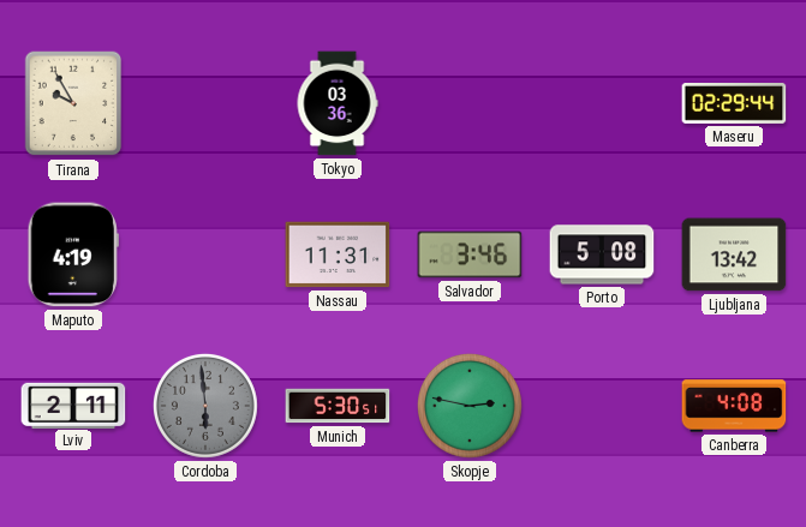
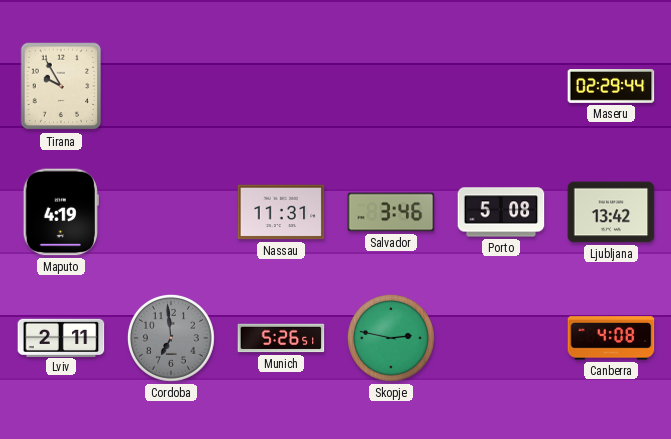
Tokyo: 03:36 -> none (338, 103)
Cordoba: 5:59 -> 6:59 (171, 338)
Munich: 5:30 -> 5:26 (281, 338)
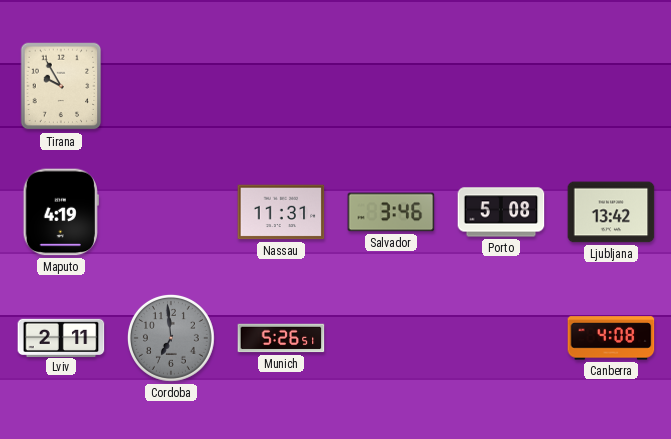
Maseru: 02:29 -> none (611, 87)
Skopje: 2:47 -> none (391, 338)
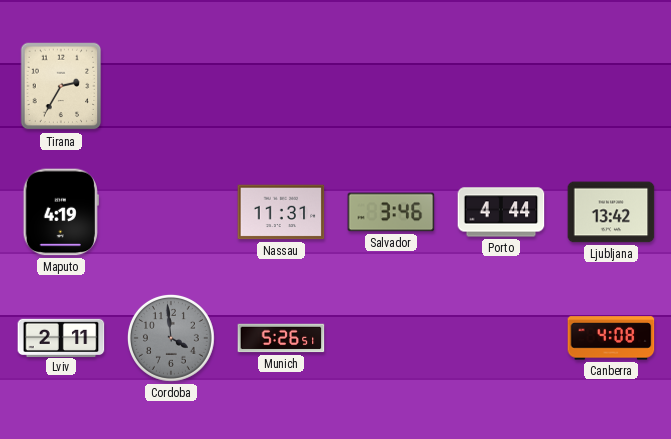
Tirana: 9:55 -> 2:35 (61, 86)
Porto: 5:08 -> 4:44 (501, 212)
Cordoba: 6:59 -> 3:59 (171, 338)
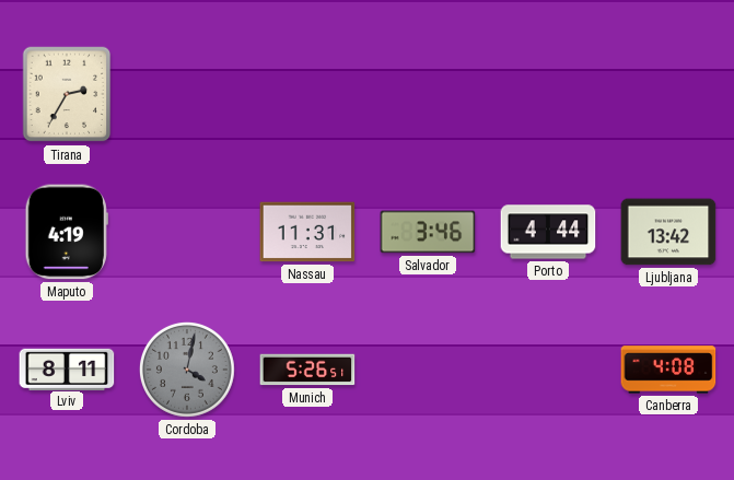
Lviv: 2:11 -> 8:11 (67, 368)
Cordoba: 3:59 -> 4:02 (187, 370)
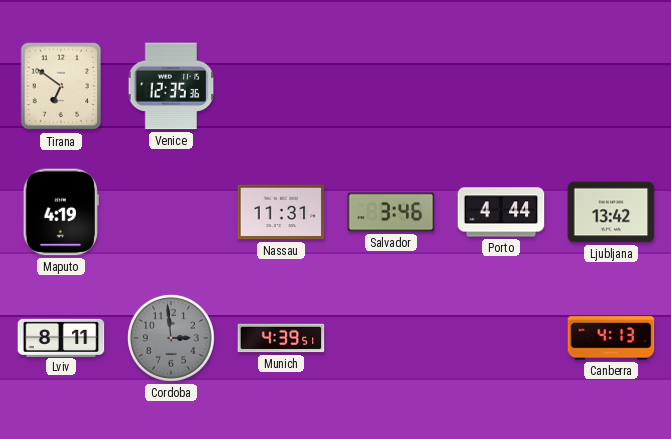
Tirana: 2:35 -> 6:51 (61, 86)
Venice: none -> 12:35 (171, 86)
Cordoba: 4:02 -> 2:59 (171, 338)
Munich: 5:26 -> 4:39 (281, 338)
Canberra: 4:08 -> 4:13 (611, 338)
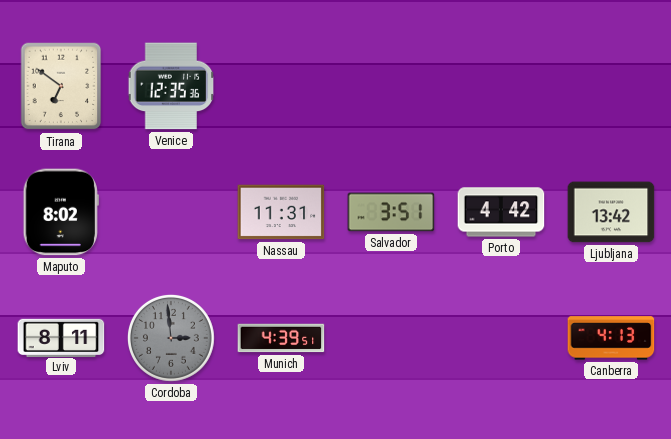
Maputo: 4:19 -> 8:02 (61, 212)
Salvador: 3:46 -> 3:51 (391, 212)
Porto: 4:44 -> 4:42 (501, 212)
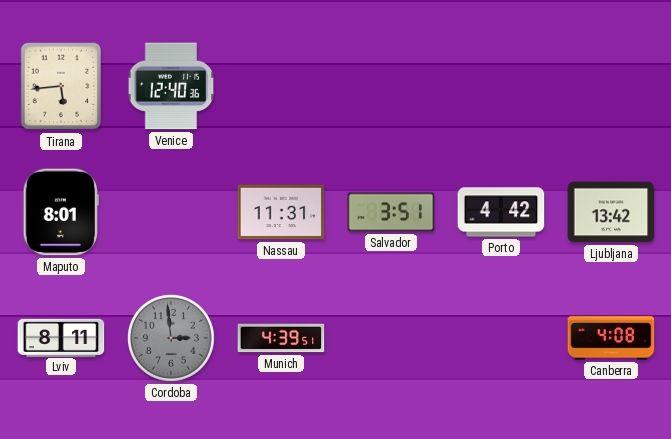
Tirana: 6:51 -> 5:44 (61, 86)
Venice: 12:35 -> 12:40 (171, 86)
Maputo: 8:02 -> 8:01 (61, 212)
Canberra: 4:13 -> 4:08 (611, 338)
